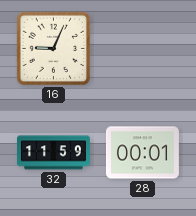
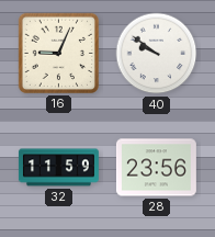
40: none -> 9:51 (157, 54)
28: 00:01 -> 23:56 (156, 168)
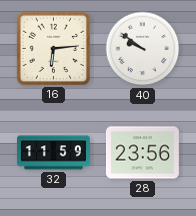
16: 9:04 -> 6:14 (53, 48)
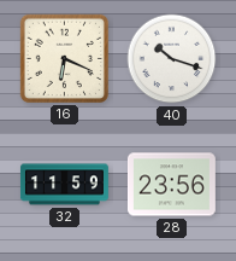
16: 6:14 -> 6:19 (64, 58)
40: 9:51 -> 10:18 (172, 59)
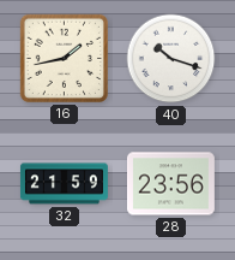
16: 6:19 -> 1:43 (64, 58)
32: 11:59 -> 21:59 (64, 184)
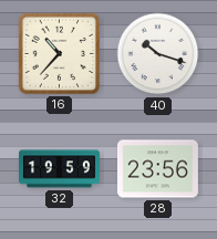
16: 1:43 -> 10:37 (59, 53)
32: 21:59 -> 19:59 (59, 169)
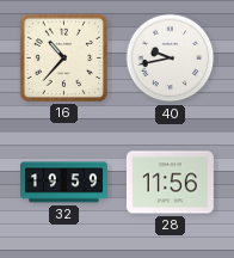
40: 10:18 -> 9:43 (171, 59)
28: 23:56 -> 11:56 (170, 183)
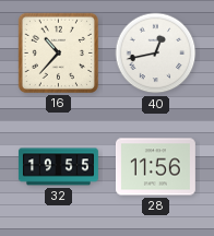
40: 9:43 -> 12:43 (156, 54)
32: 19:59 -> 19:55 (58, 167)
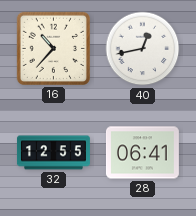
32: 19:55 -> 12:55 (53, 153)
28: 11:56 -> 06:41 (142, 153)
